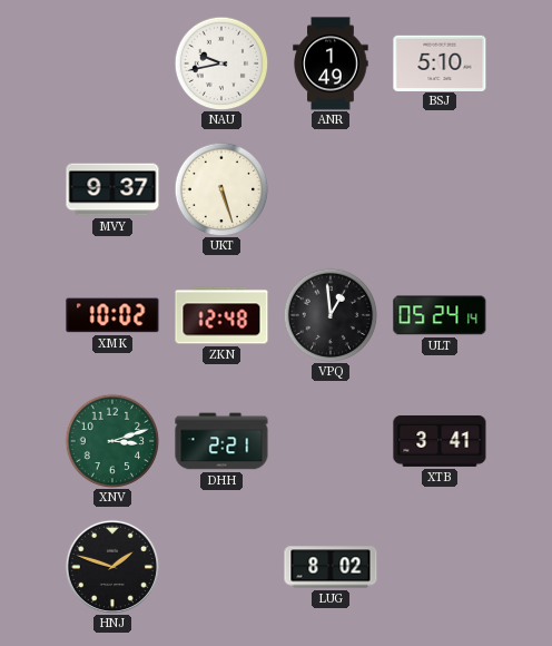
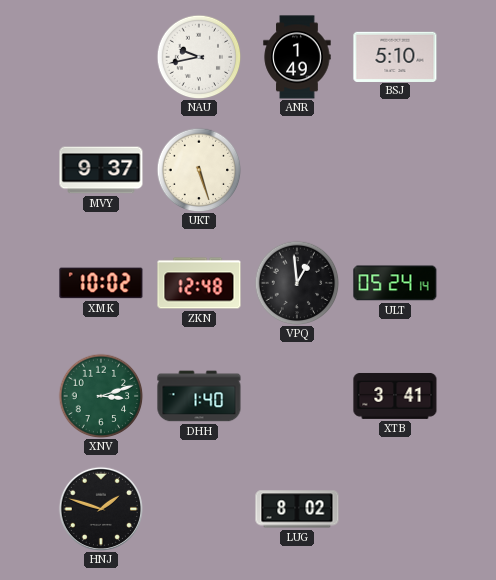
DHH: 2:21 -> 1:40 (199, 396)
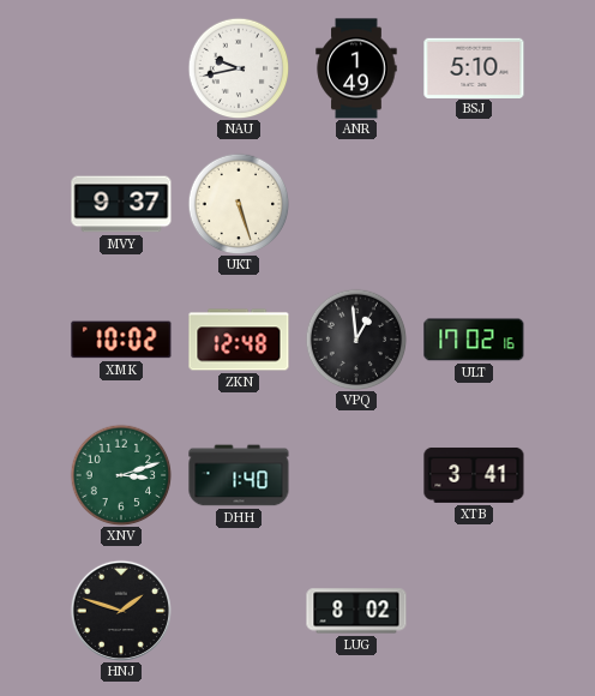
ULT: 05:24 -> 17:02 (474, 340)
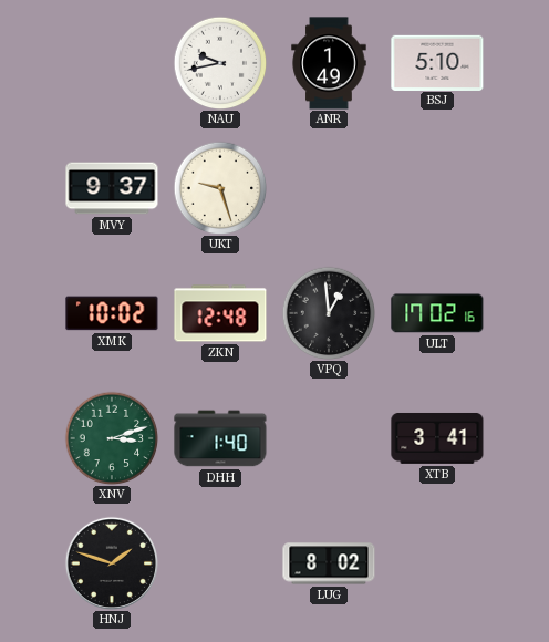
UKT: 5:27 -> 9:27 (220, 188)
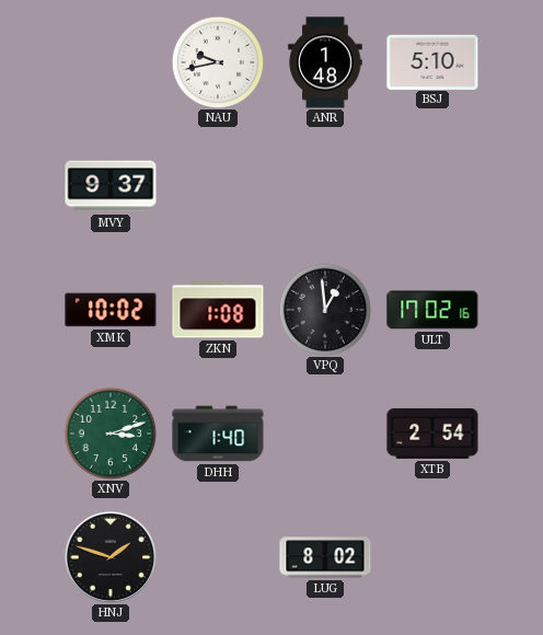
ANR: 1:49 -> 1:48 (325, 62)
UKT: 9:27 -> none (220, 188)
ZKN: 12:48 -> 1:08 (218, 310)
XTB: 3:41 -> 2:54 (432, 434)
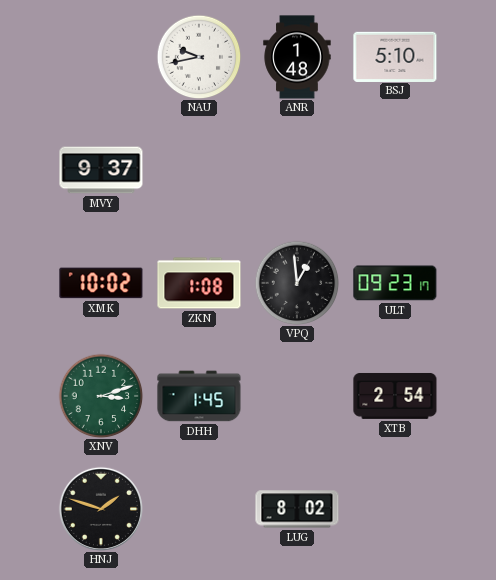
ULT: 17:02 -> 09:23 (395, 283)
DHH: 1:40 -> 1:45 (199, 396)
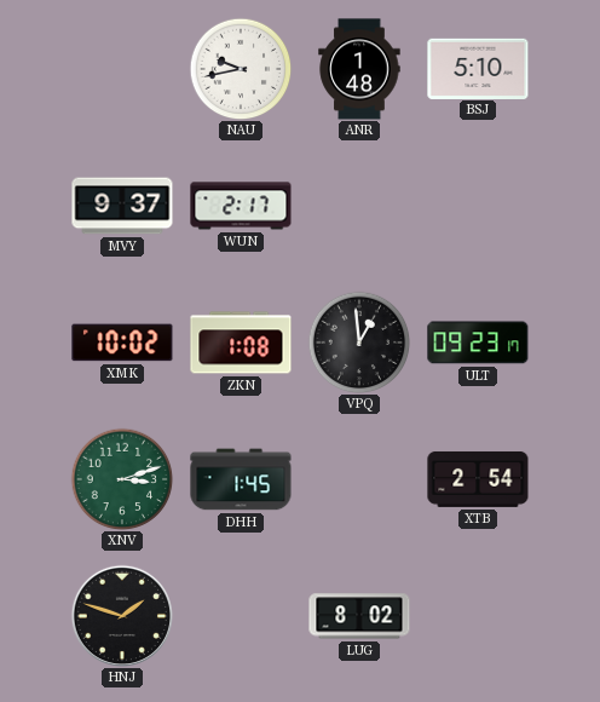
WUN: none -> 2:17 (241, 206)
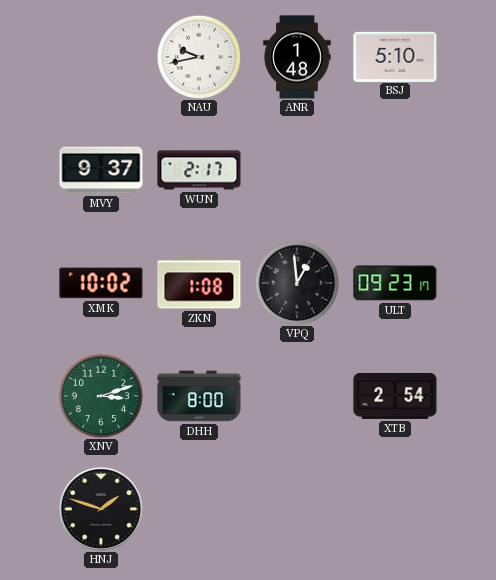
DHH: 1:45 -> 8:00 (199, 396)
LUG: 8:02 -> none (359, 616)
